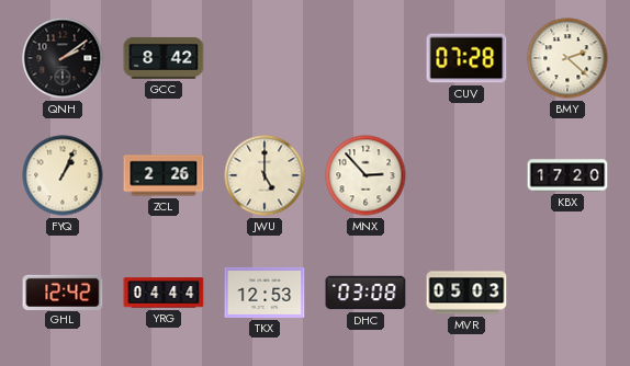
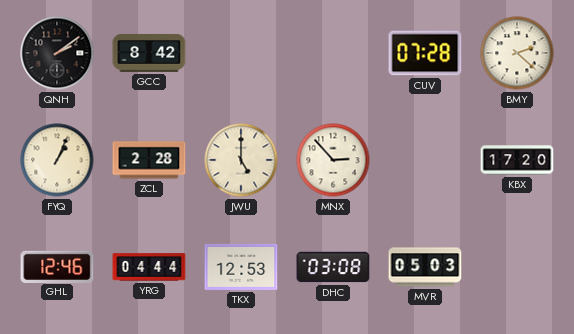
ZCL: 2:26 -> 2:28 (149, 160)
GHL: 12:42 -> 12:46 (57, 266)
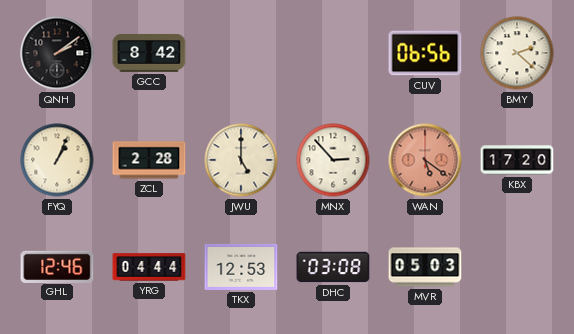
CUV: 07:28 -> 06:56 (425, 53)
WAN: none -> 5:21 (425, 160)
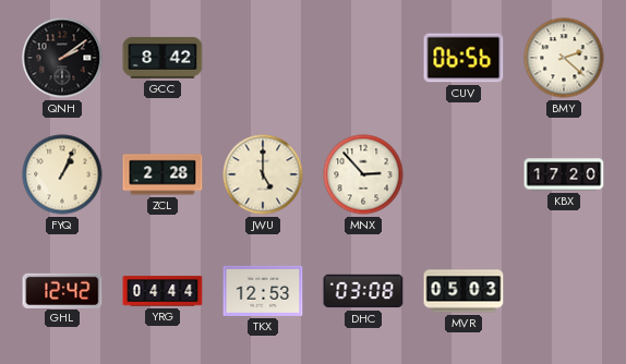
WAN: 5:21 -> none (425, 160)
GHL: 12:46 -> 12:42 (62, 290)
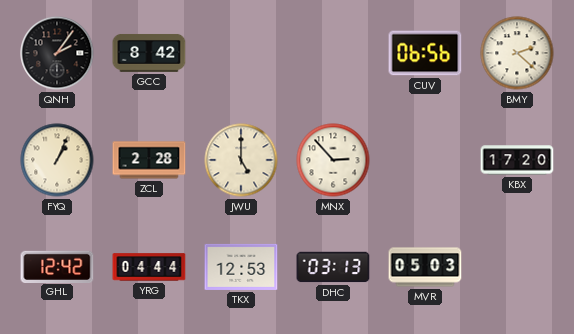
QNH: 2:09 -> 2:06 (57, 53)
DHC: 03:08 -> 03:13 (333, 267)
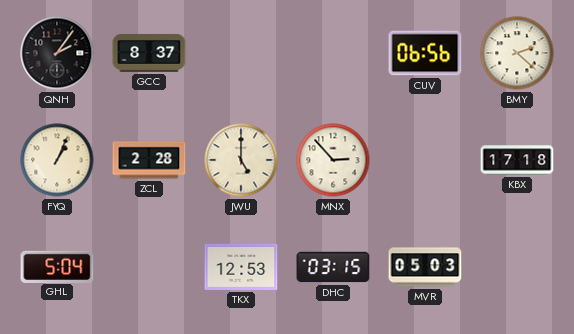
GCC: 8:42 -> 8:37 (149, 53)
KBX: 17:20 -> 17:18 (517, 160)
GHL: 12:42 -> 5:04 (57, 266)
YRG: 04:44 -> none (149, 267)
DHC: 03:13 -> 03:15 (333, 267)
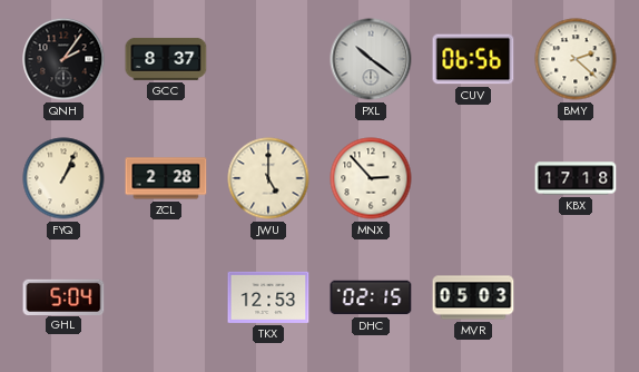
PXL: none -> 10:21 (371, 59)
DHC: 03:15 -> 02:15 (371, 297)
